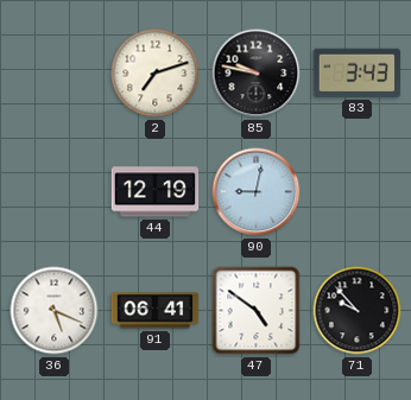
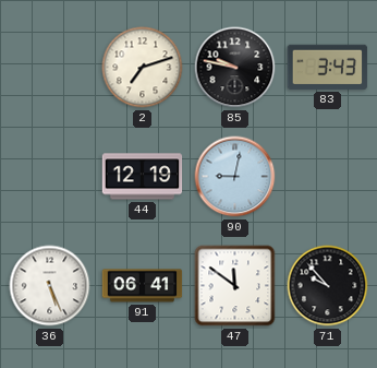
36: 5:19 -> 5:26 (50, 286)
47: 4:51 -> 11:51 (235, 286)
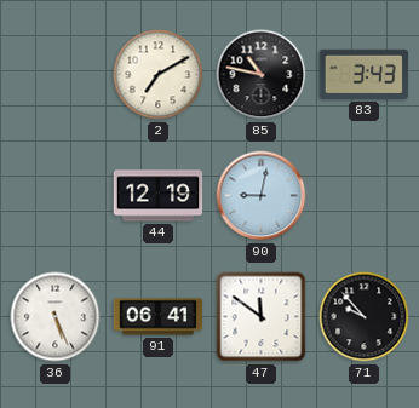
2: 7:12 -> 7:10 (159, 75)
85: 9:47 -> 10:47 (262, 75)
